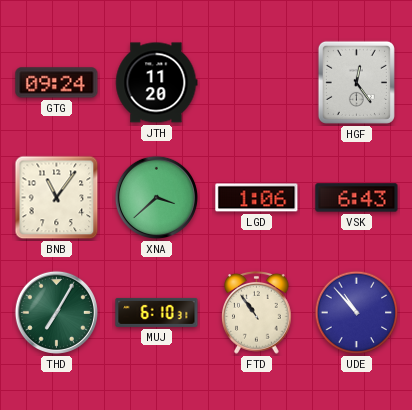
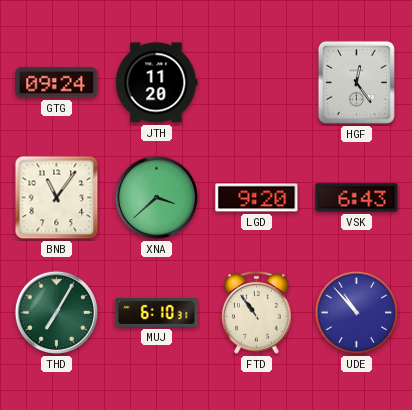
LGD: 1:06 -> 9:20 (257, 198)
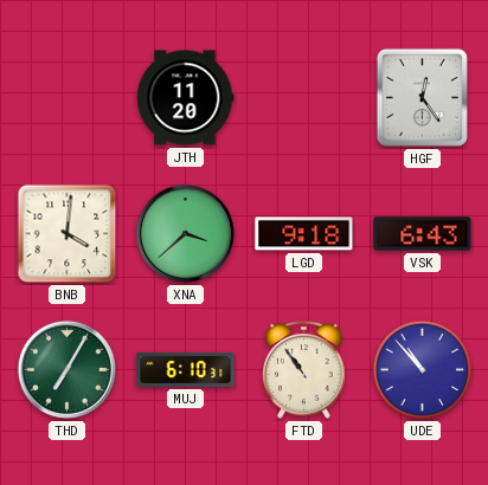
GTG: 09:24 -> none (57, 83)
BNB: 11:06 -> 4:01 (68, 234)
LGD: 9:20 -> 9:18 (304, 234)
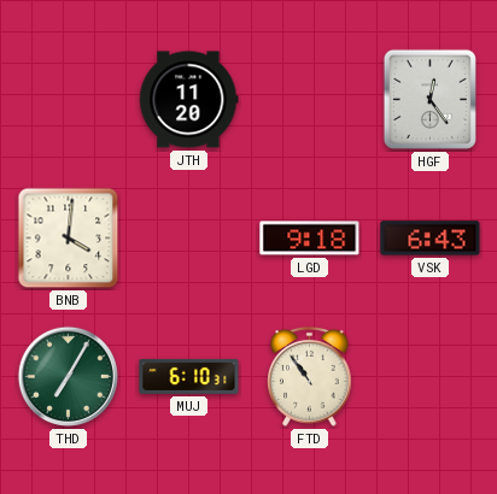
XNA: 3:38 -> none (185, 233)
UDE: 10:53 -> none (423, 370)
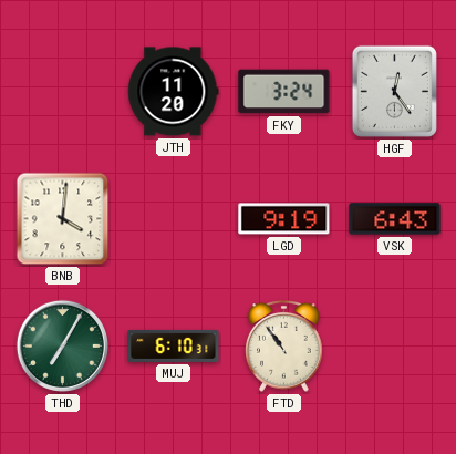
FKY: none -> 3:24 (284, 92)
LGD: 9:18 -> 9:19 (284, 219)
